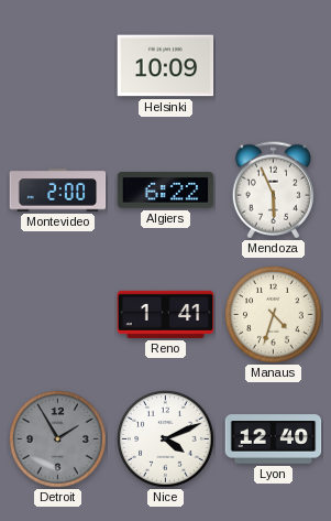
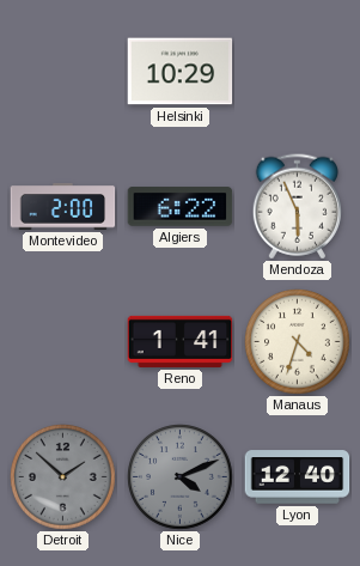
Helsinki: 10:09 -> 10:29 (181, 72)
Detroit: 1:55 -> 1:52 (63, 477)
Nice dial: white -> grey (181, 477)
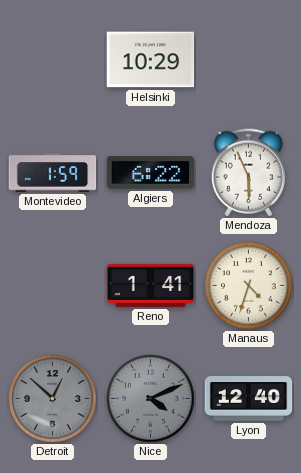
Montevideo: 2:00 -> 1:59 (53, 173)
Detroit: 1:52 -> 12:52 (53, 399)
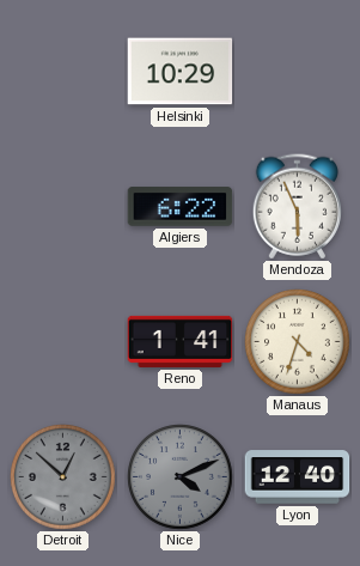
Montevideo: 1:59 -> none (53, 173)
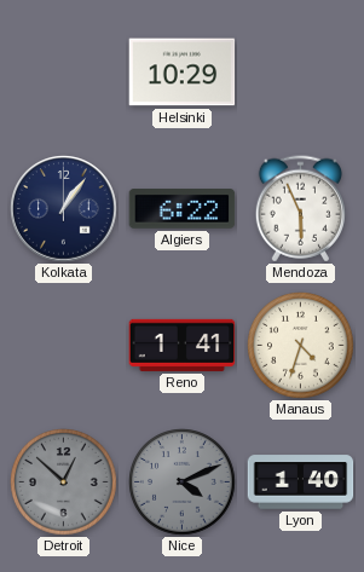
Kolkata: none -> 1:06 (64, 209)
Lyon: 12:40 -> 1:40 (301, 483)
